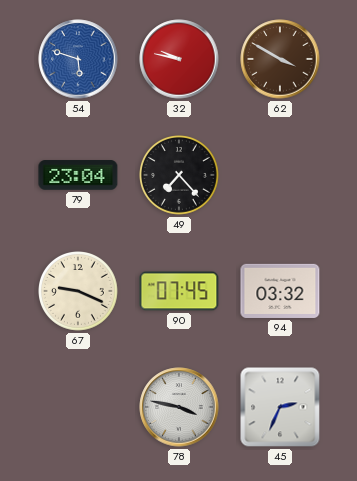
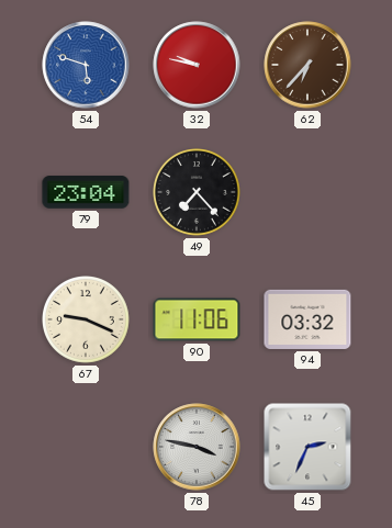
62: 3:50 -> 6:37 (307, 65)
90: 07:45 -> 11:06 (197, 319)
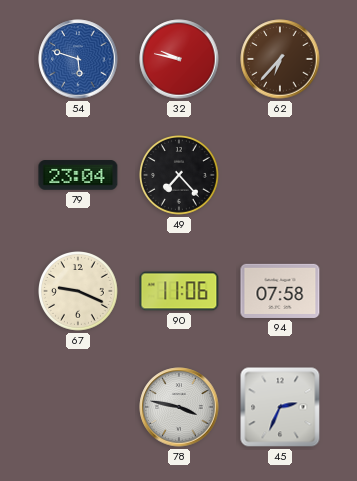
94: 03:32 -> 07:58 (280, 291)
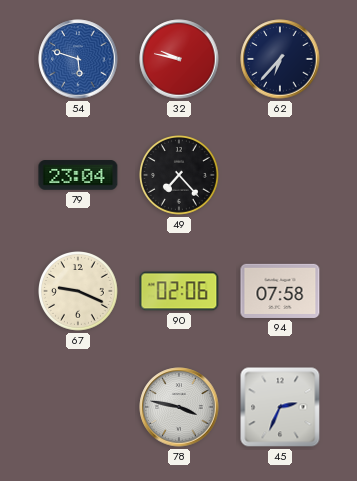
62 dial: brown -> navy (280, 59)
90: 11:06 -> 02:06 (179, 291)
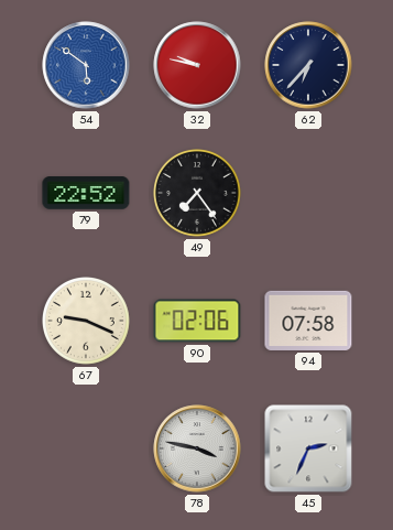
54: 5:48 -> 5:51 (86, 65)
79: 23:04 -> 22:52 (86, 193)
49: 7:23 -> 7:24 (198, 194)
